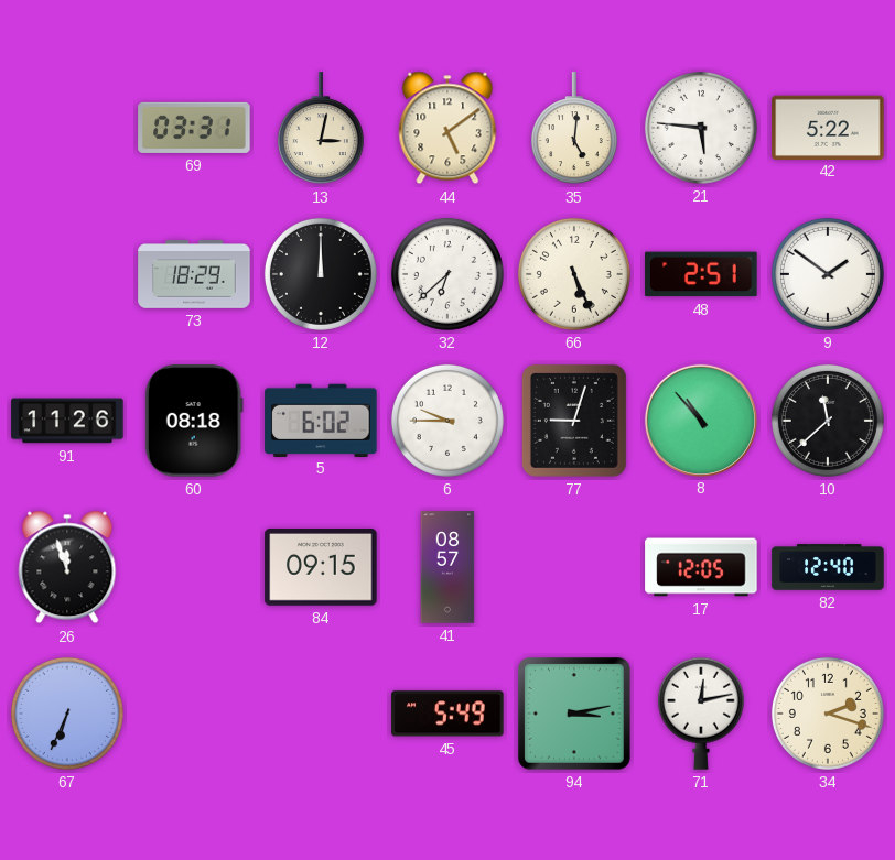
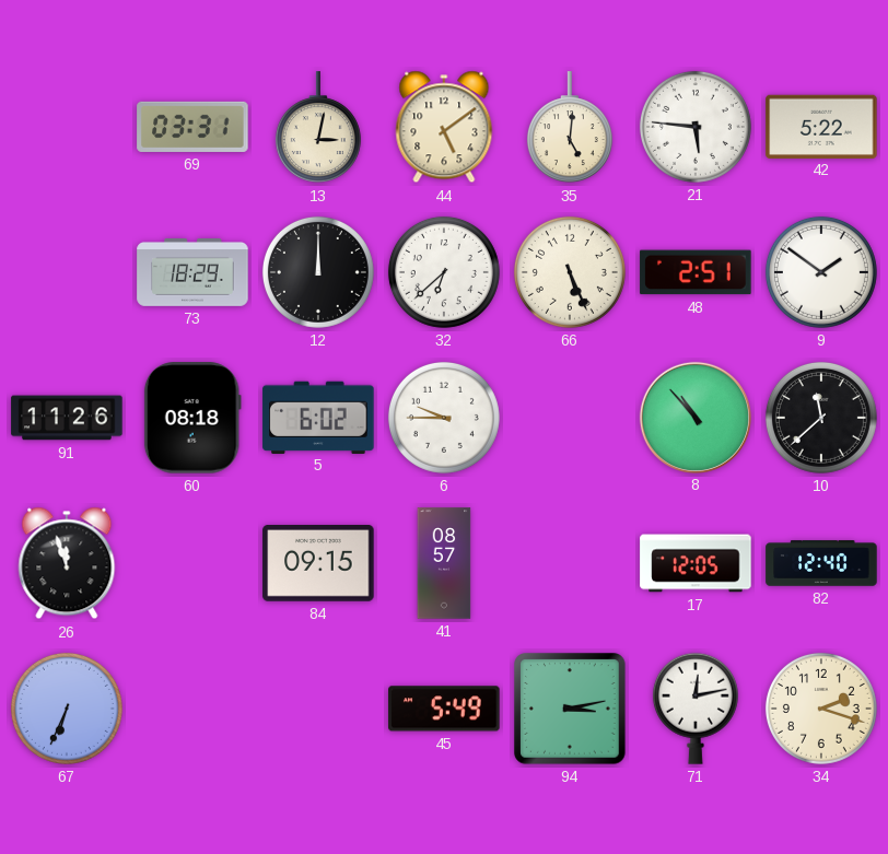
77: 9:03 -> none (574, 421)
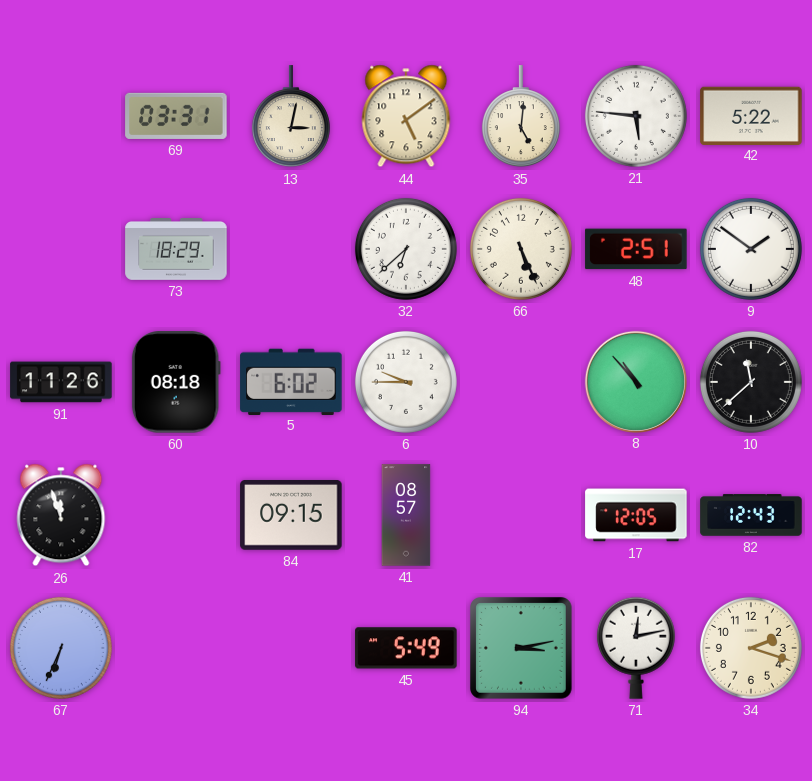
12: 12:00 -> none (318, 272)
82: 12:40 -> 12:43 (751, 515)
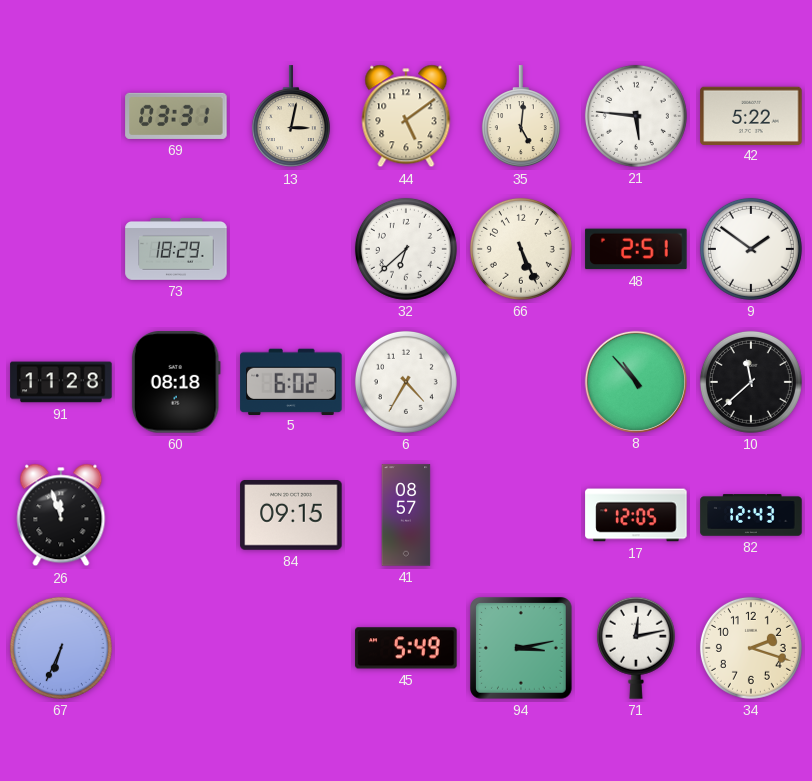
91: 11:26 -> 11:28 (61, 382)
6: 9:45 -> 4:35 (406, 382)
